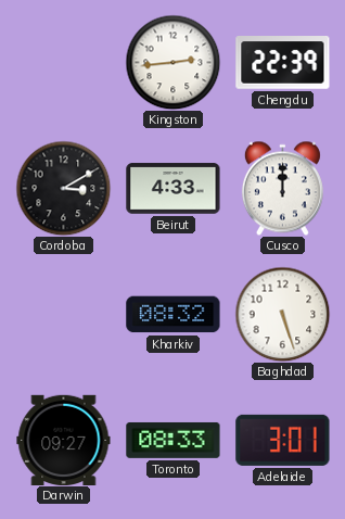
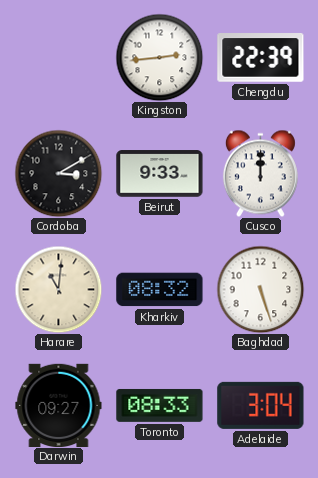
Beirut: 4:33 -> 9:33 (160, 174)
Harare: none -> 11:01 (58, 289)
Adelaide: 3:01 -> 3:04 (261, 405)
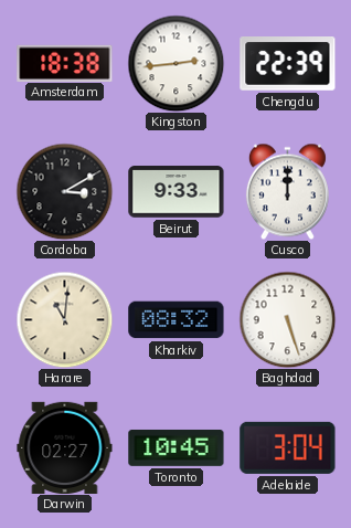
Amsterdam: none -> 18:38 (65, 63)
Darwin: 09:27 -> 02:27 (65, 447)
Toronto: 08:33 -> 10:45 (177, 447)
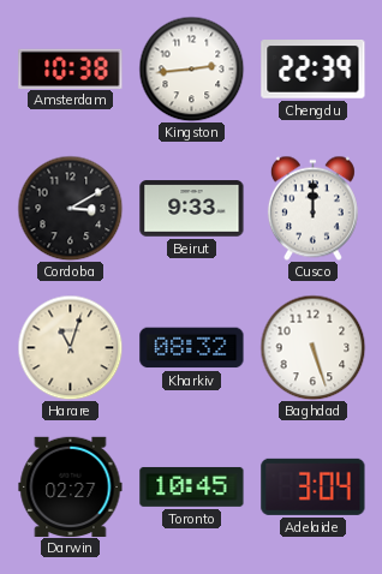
Amsterdam: 18:38 -> 10:38 (71, 68)
Harare: 11:01 -> 11:03 (70, 347)
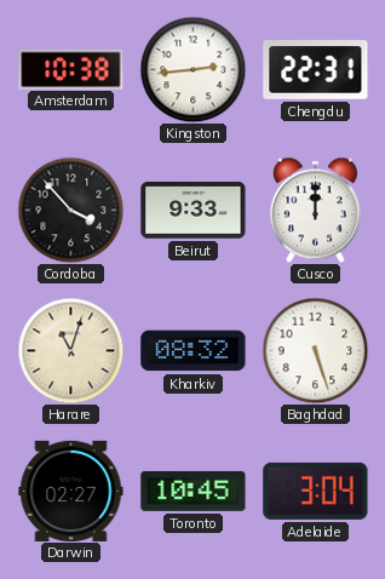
Chengdu: 22:39 -> 22:31 (316, 70)
Cordoba: 3:10 -> 3:53 (70, 210)
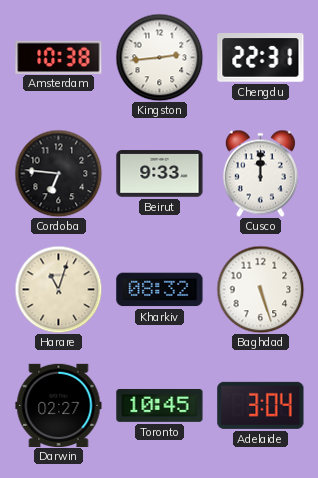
Cordoba: 3:53 -> 6:46 (58, 173)
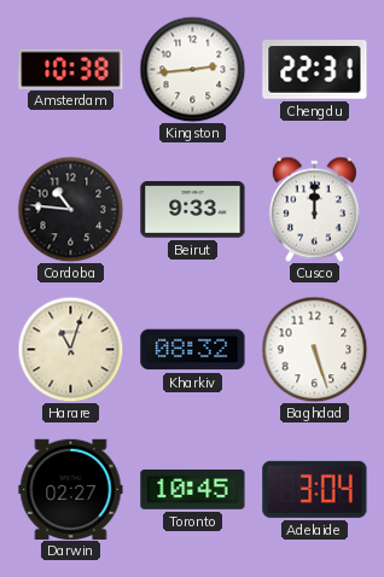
Cordoba: 6:46 -> 10:46 (70, 209)
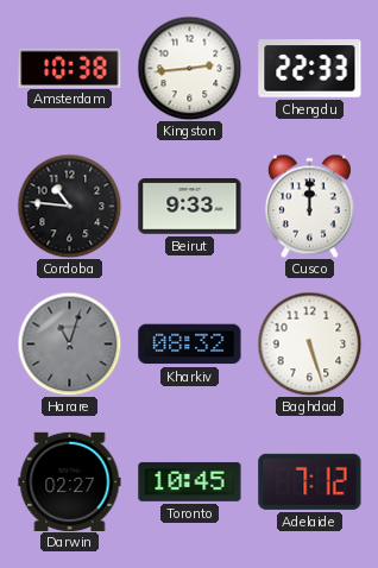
Chengdu: 22:31 -> 22:33 (310, 69)
Harare dial: cream -> grey (69, 343)
Adelaide: 3:04 -> 7:12 (310, 481)
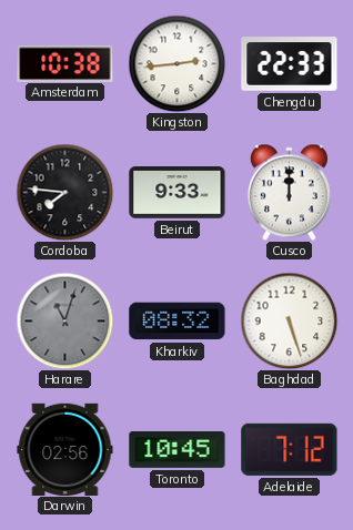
Cordoba: 10:46 -> 7:46 (64, 192)
Darwin: 02:27 -> 02:56 (65, 449)
